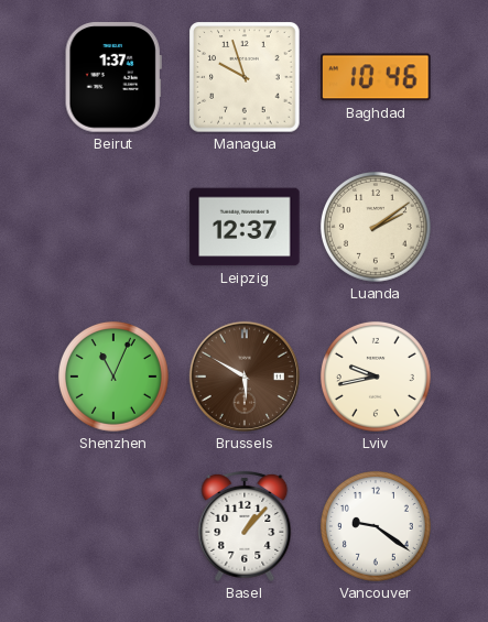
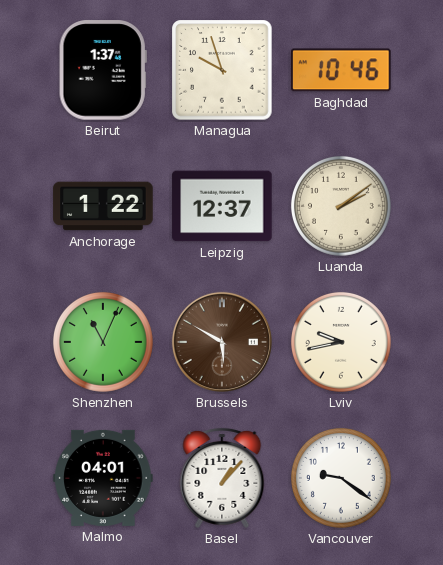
Anchorage: none -> 1:22 (103, 206)
Malmo: none -> 04:01 (103, 478)
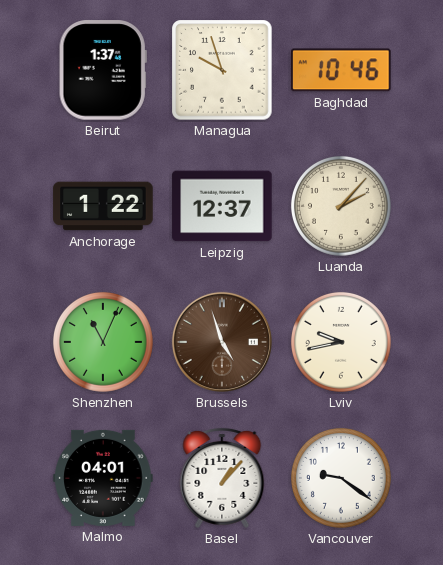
Luanda: 2:09 -> 2:07 (341, 206)
Brussels: 5:50 -> 4:57 (222, 342)
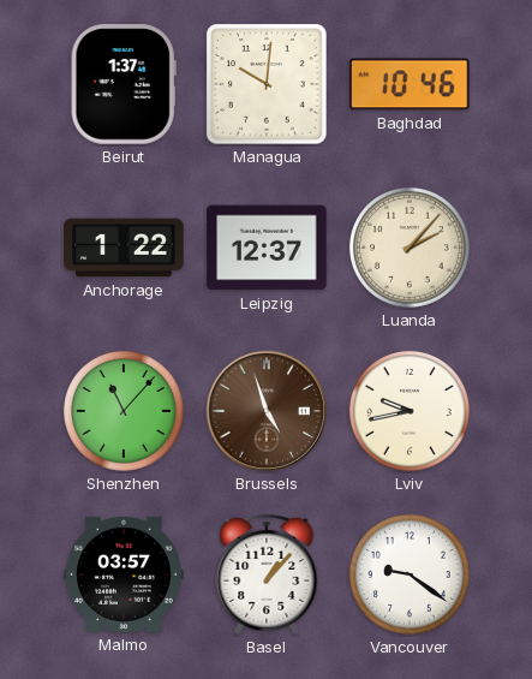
Managua: 9:57 -> 10:01 (267, 84)
Shenzhen: 11:04 -> 11:07 (124, 411)
Malmo: 04:01 -> 03:57 (124, 574)
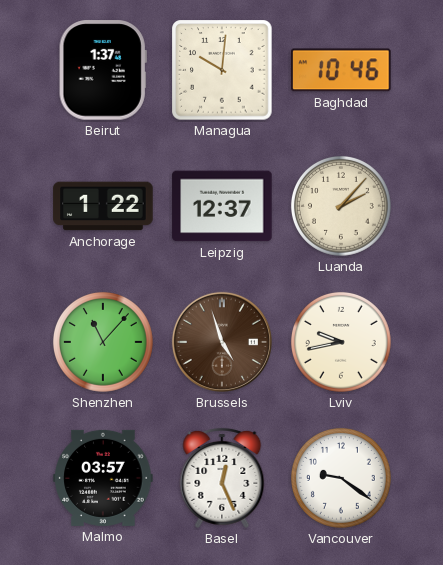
Basel: 1:07 -> 12:26 (222, 478)
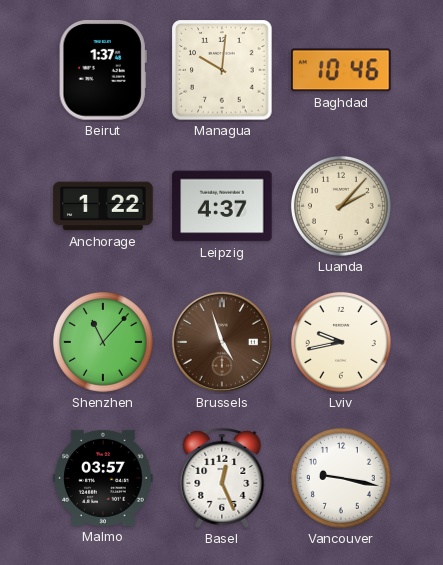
Leipzig: 12:37 -> 4:37 (222, 206)
Vancouver: 9:21 -> 9:17 (341, 478)
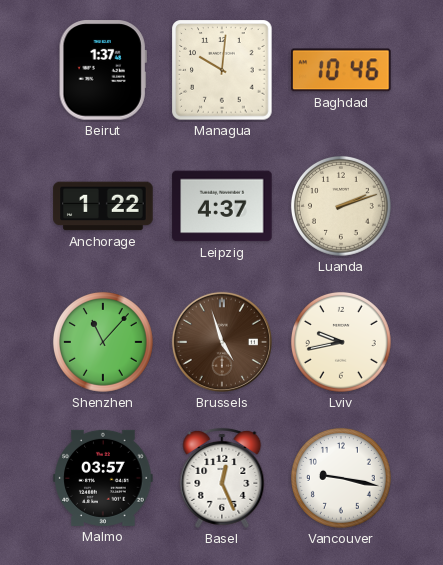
Luanda: 2:07 -> 2:12 (341, 206)
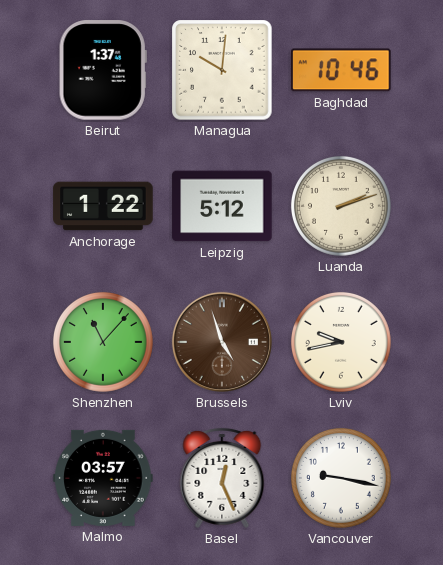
Leipzig: 4:37 -> 5:12 (222, 206)
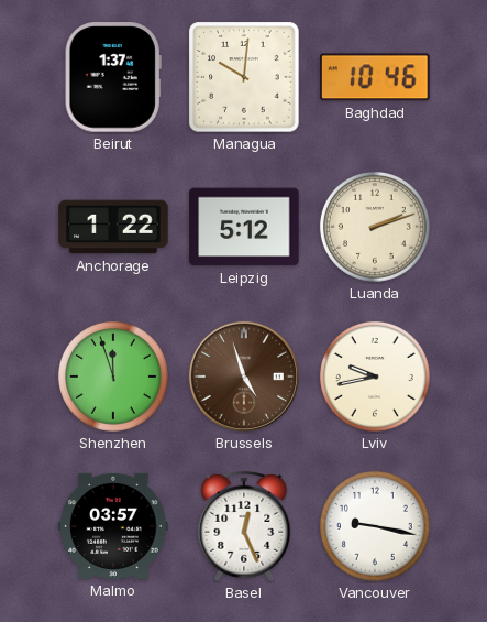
Shenzhen: 11:07 -> 11:57 (113, 377)
